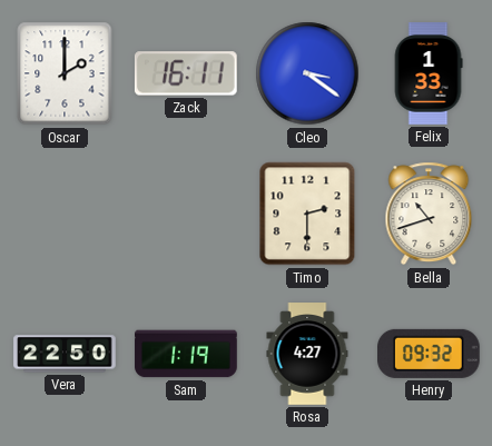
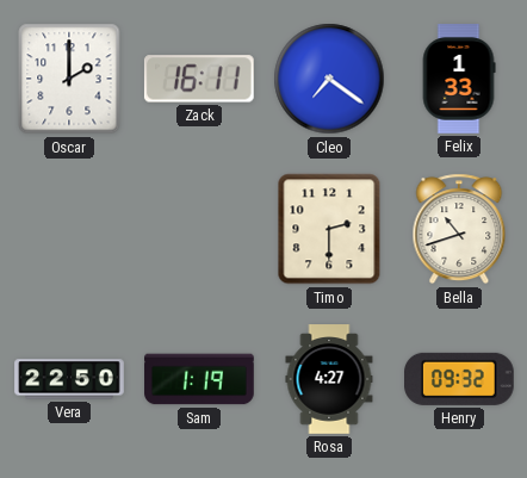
Cleo: 3:21 -> 7:21 (329, 79)
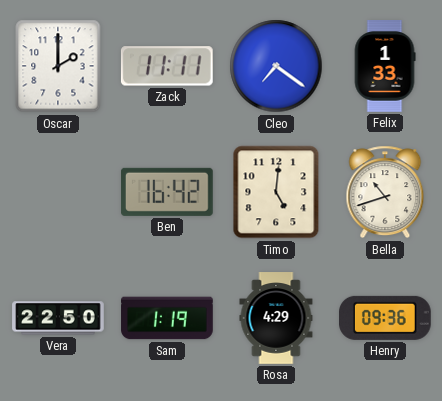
Zack: 16:11 -> 11:11 (167, 66)
Ben: none -> 16:42 (168, 192)
Timo: 2:30 -> 5:01 (276, 192)
Rosa: 4:27 -> 4:29 (276, 318)
Henry: 09:32 -> 09:36 (386, 318)
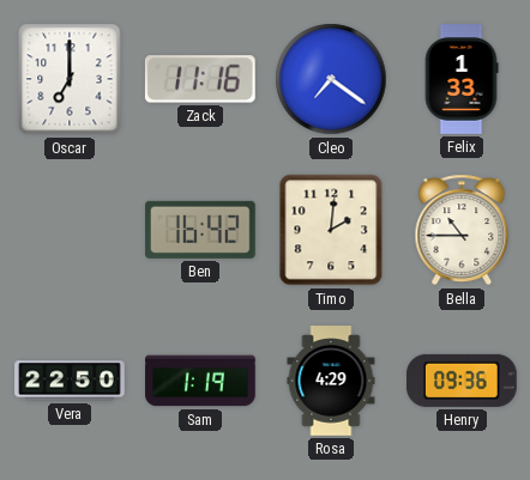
Oscar: 2:00 -> 7:00 (70, 79)
Zack: 11:11 -> 11:16 (200, 79)
Timo: 5:01 -> 2:01 (331, 230)
Bella: 10:42 -> 10:45 (462, 230)
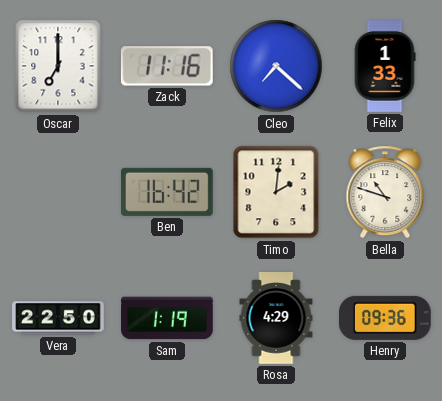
Cleo: 7:21 -> 7:22 (276, 66)
Bella: 10:45 -> 10:48 (385, 192)
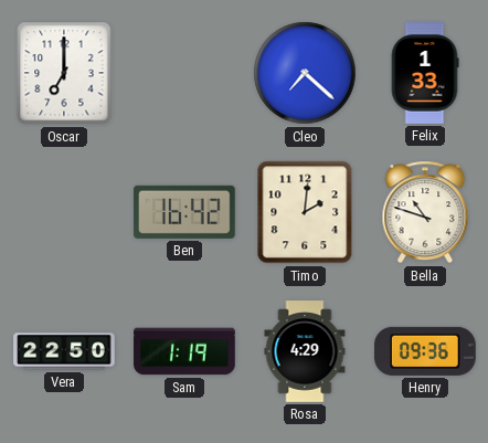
Zack: 11:16 -> none (167, 66)
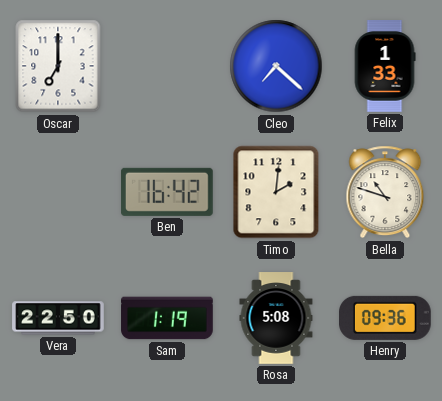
Rosa: 4:29 -> 5:08 (276, 318)
